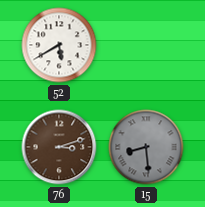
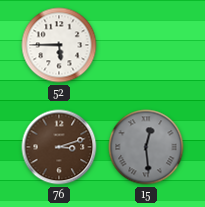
52: 5:40 -> 5:45 (59, 45)
15: 8:29 -> 12:29 (146, 147)
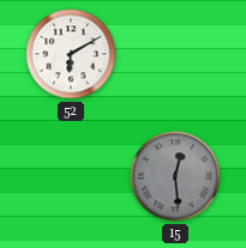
52: 5:45 -> 6:10 (71, 54)
76: 3:12 -> none (59, 147)
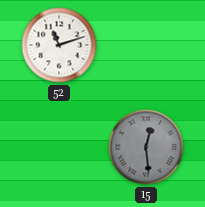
52: 6:10 -> 11:12 (59, 45)
